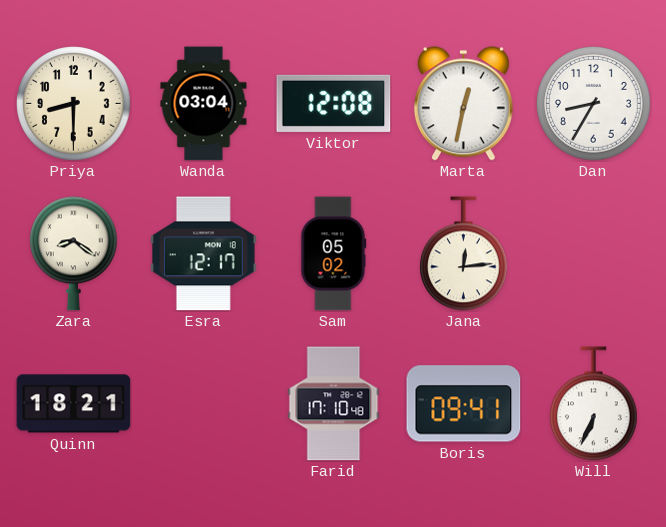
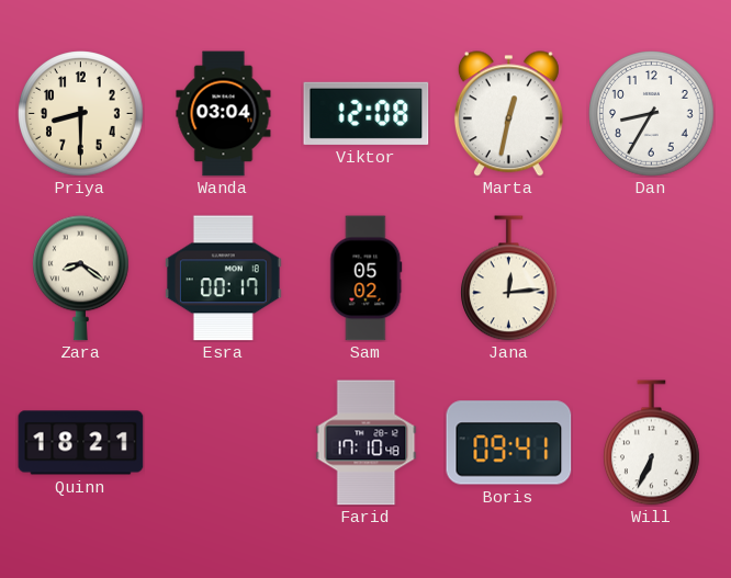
Esra: 12:17 -> 00:17 (223, 279)
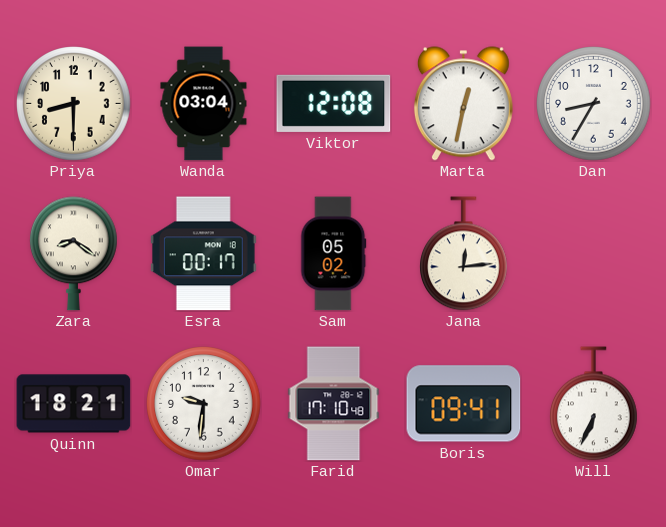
Omar: none -> 9:31 (204, 404)
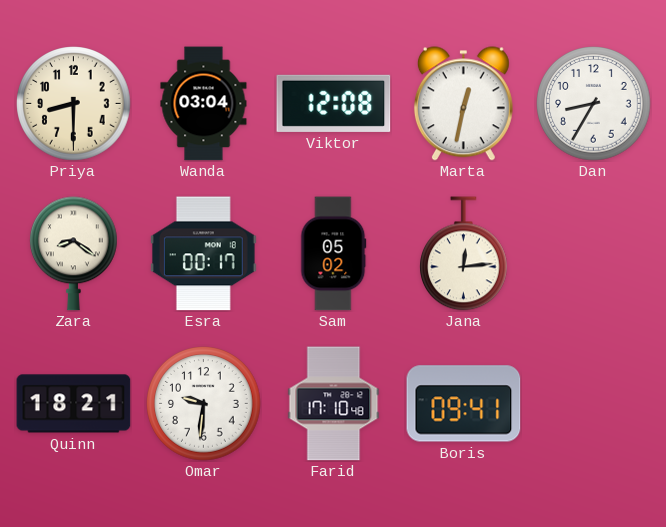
Will: 6:34 -> none (594, 404)
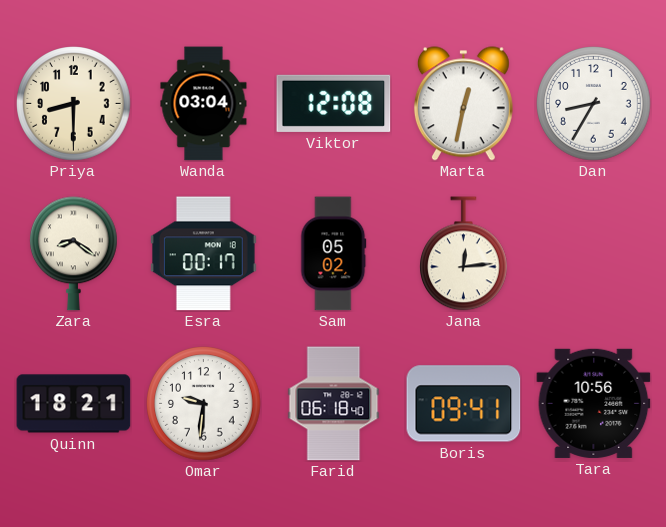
Farid: 17:10 -> 06:18 (334, 404)
Tara: none -> 10:56 (594, 403)
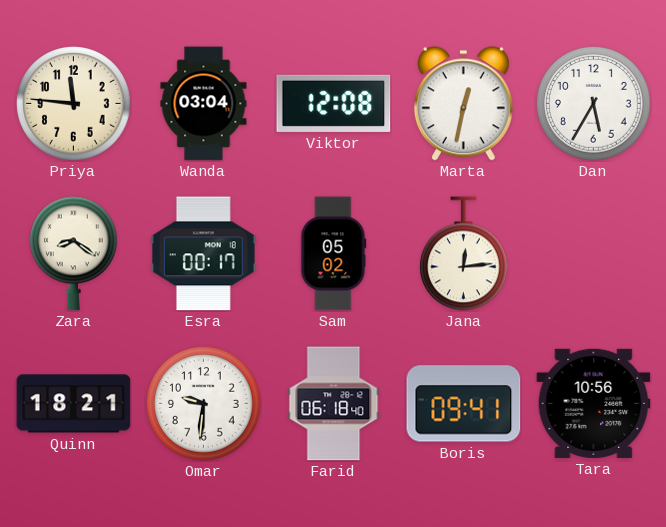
Priya: 8:30 -> 11:46 (74, 104)
Dan: 8:35 -> 5:35 (594, 104)
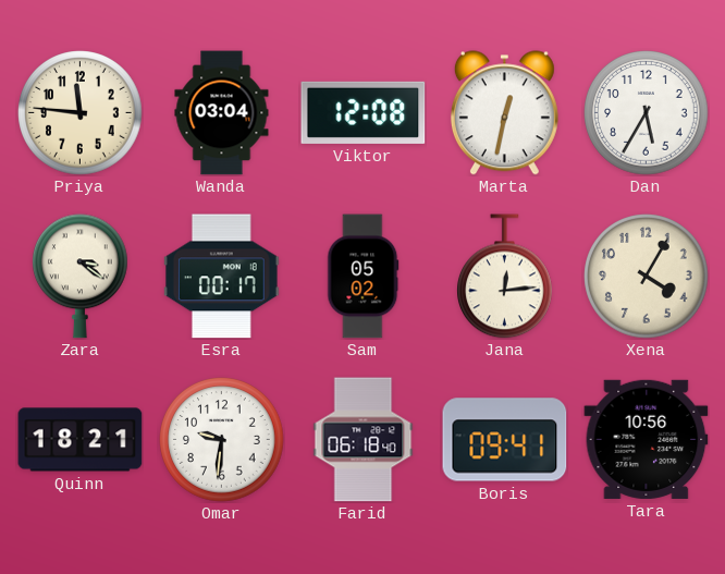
Zara: 8:21 -> 3:21 (81, 277)
Xena: none -> 4:05 (647, 277)
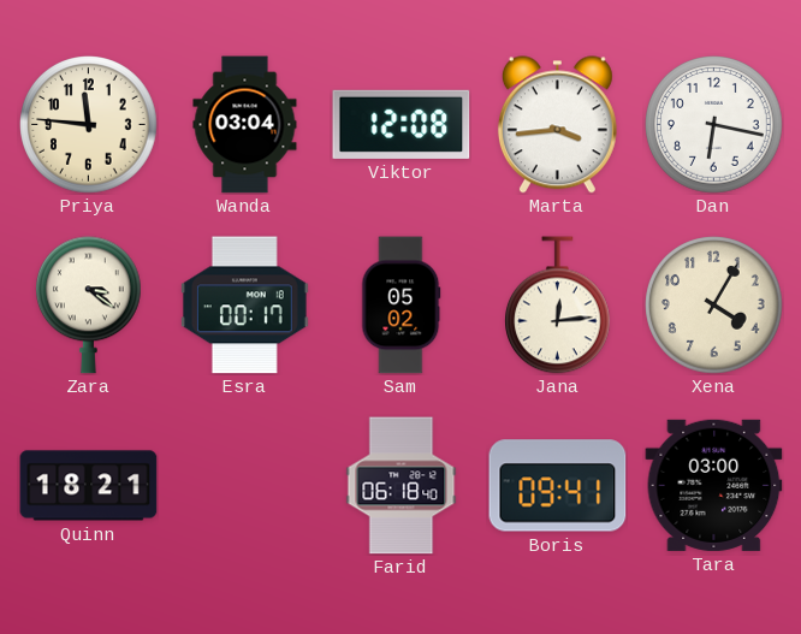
Marta: 12:32 -> 3:44 (557, 125)
Dan: 5:35 -> 6:17 (714, 125)
Omar: 9:31 -> none (222, 440)
Tara: 10:56 -> 03:00 (714, 485)
